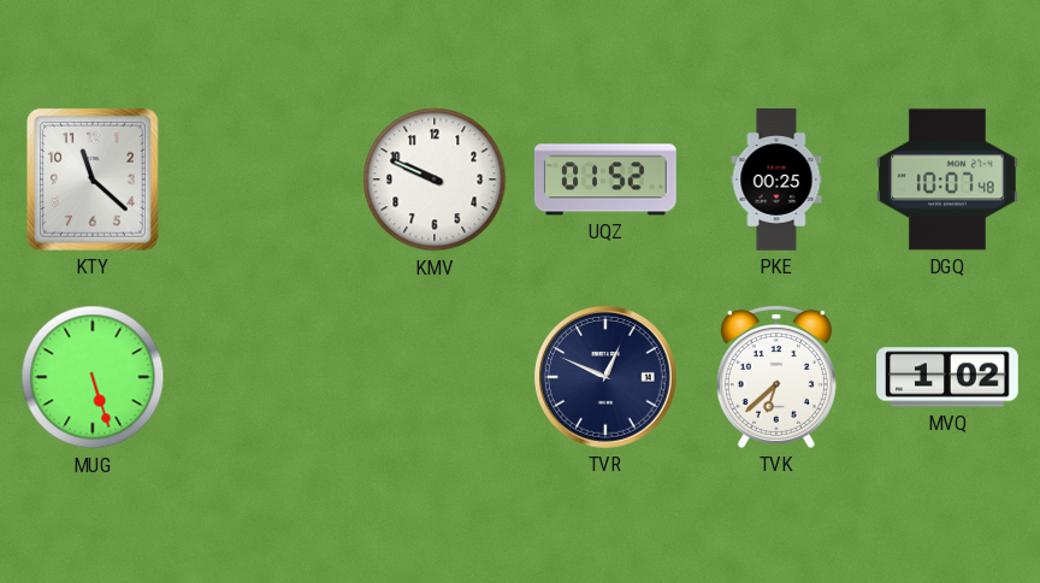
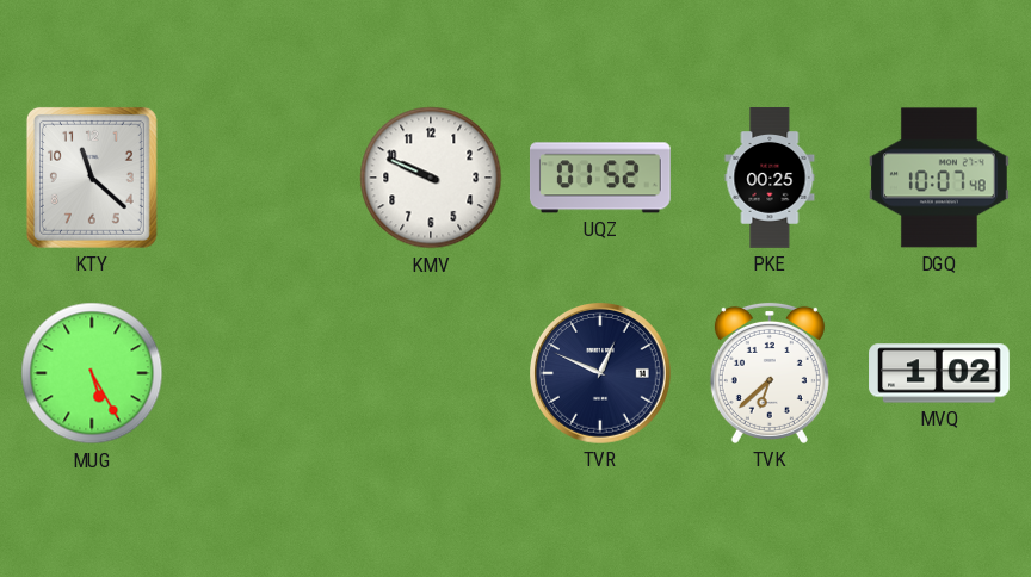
MUG: 5:27 -> 5:25 (92, 373)
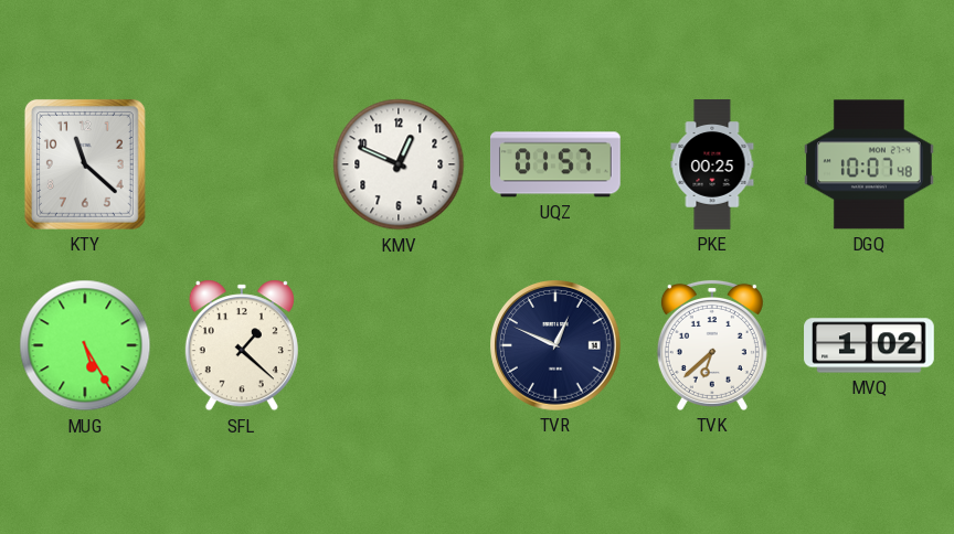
KMV: 9:49 -> 12:49 (399, 164)
UQZ: 01:52 -> 01:57 (555, 164)
SFL: none -> 1:22 (242, 345)
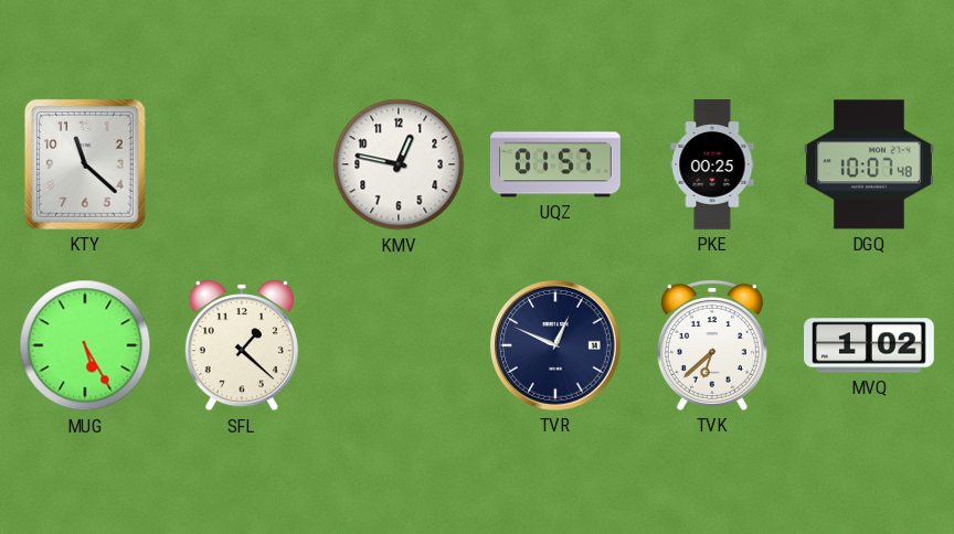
KMV: 12:49 -> 12:47 (399, 164)
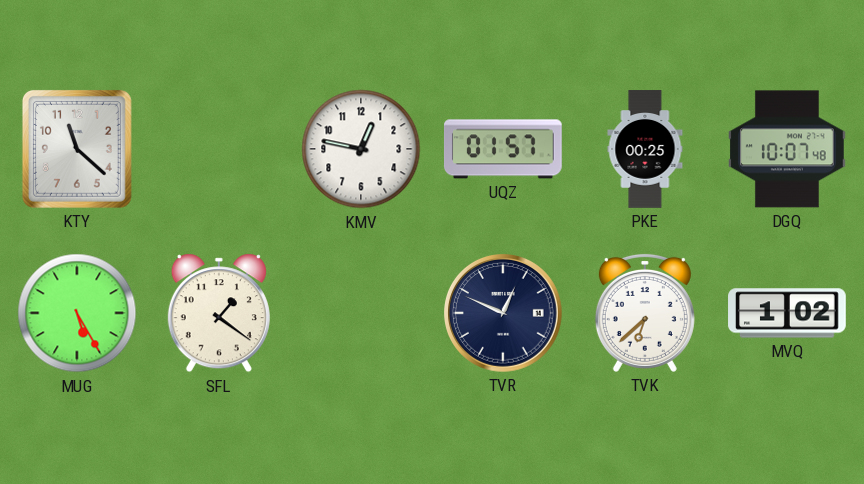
SFL: 1:22 -> 1:21 (219, 313)
